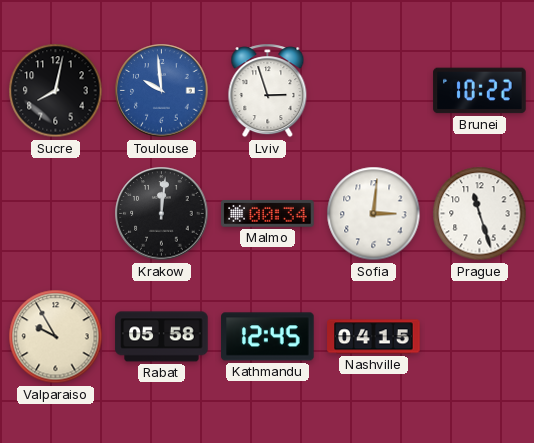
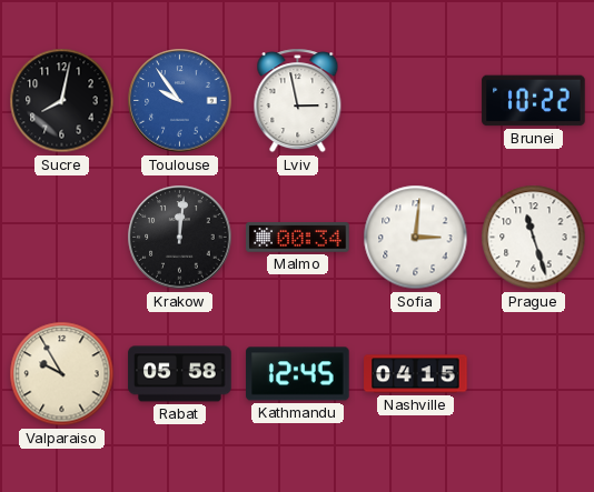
Toulouse: 9:59 -> 9:54 (180, 101)
Lviv: 2:57 -> 2:58 (298, 101)
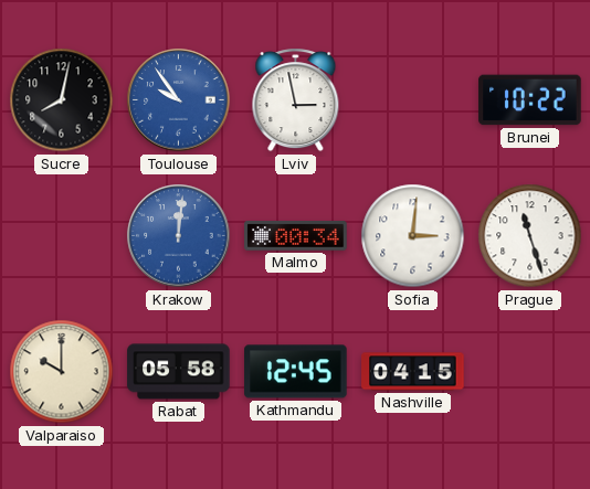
Krakow dial: black -> blue (179, 236)
Valparaiso: 9:55 -> 10:00 (62, 372)
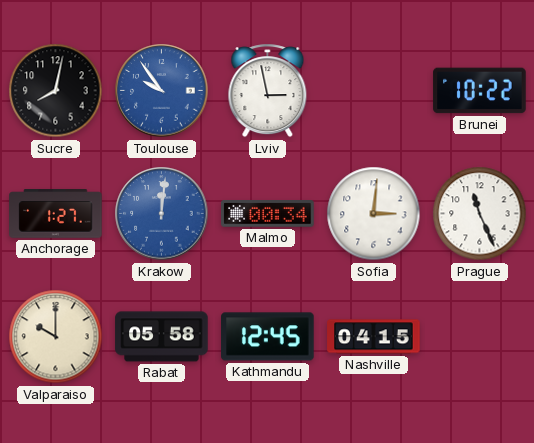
Anchorage: none -> 1:27 (56, 214)
Prague: 11:27 -> 11:26 (480, 214)
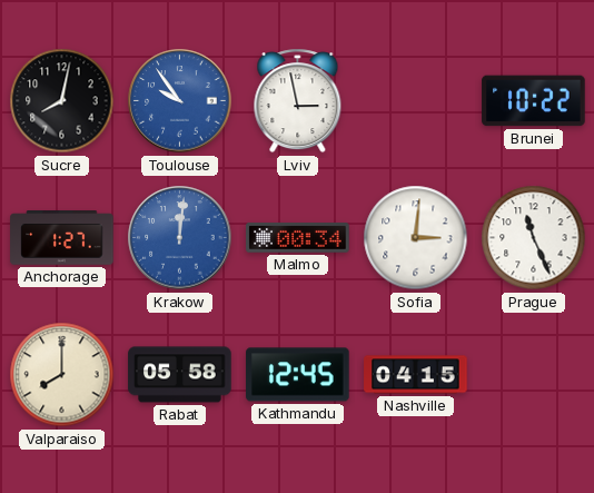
Valparaiso: 10:00 -> 8:00 (62, 375)
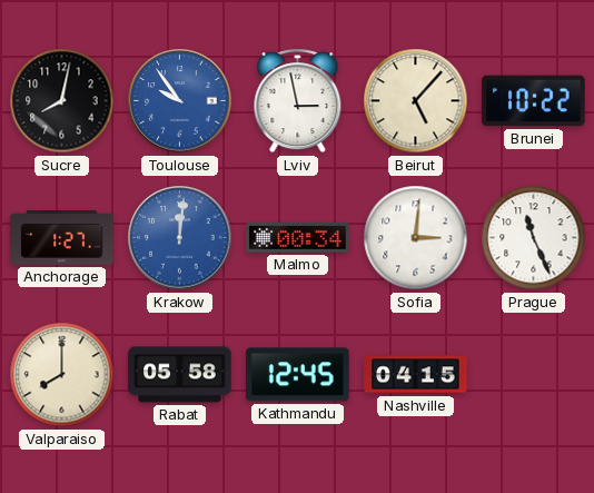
Beirut: none -> 5:07 (416, 101)
